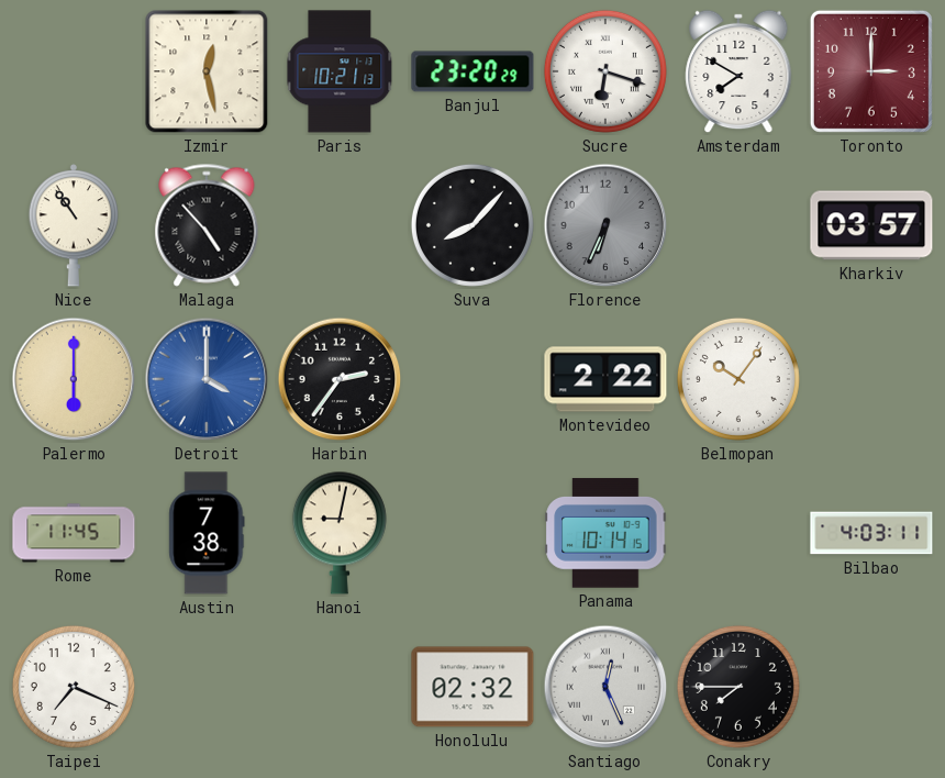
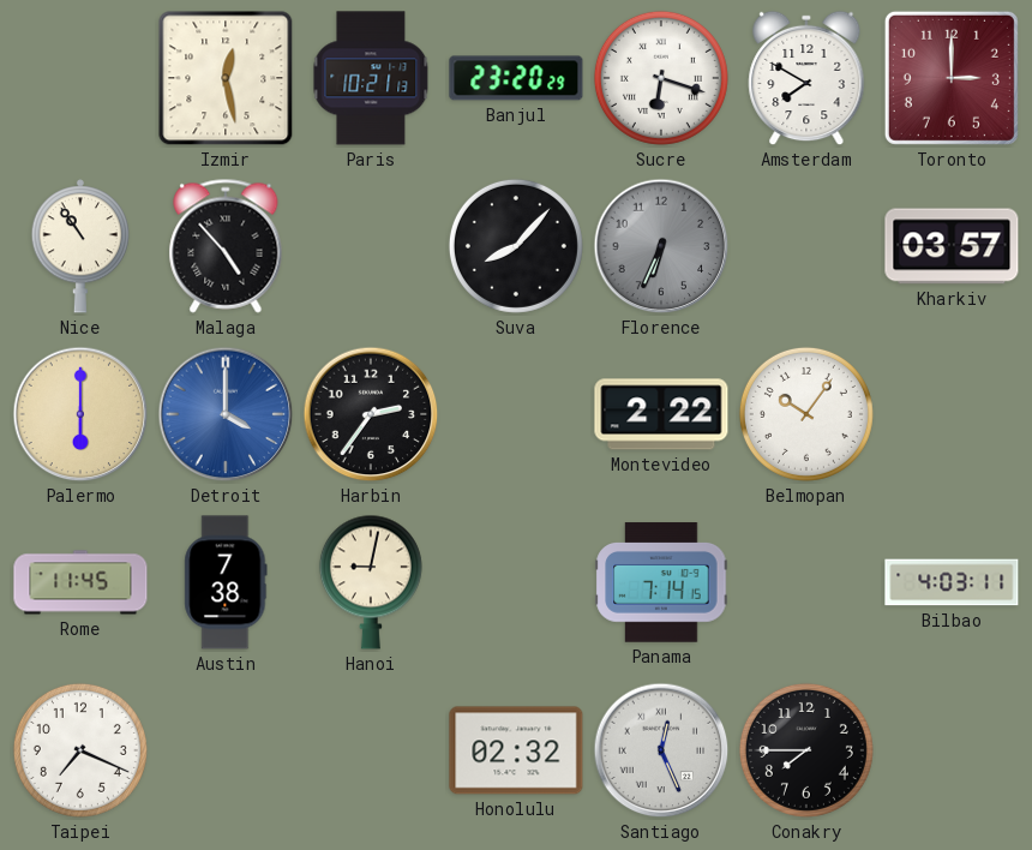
Panama: 10:14 -> 7:14 (661, 582)
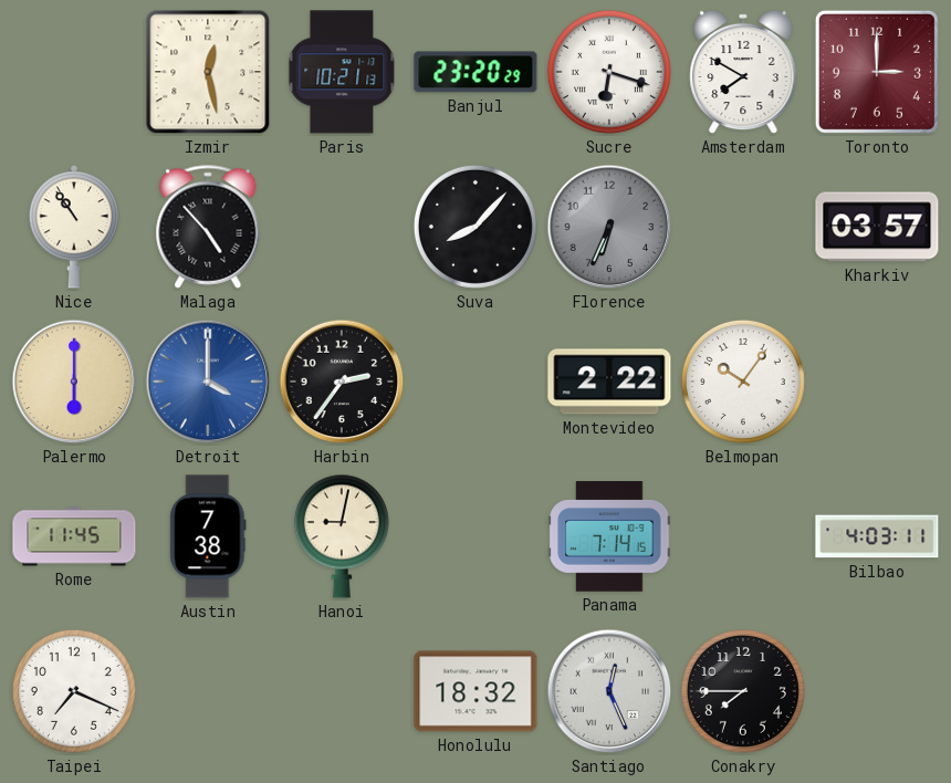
Honolulu: 02:32 -> 18:32 (476, 691)
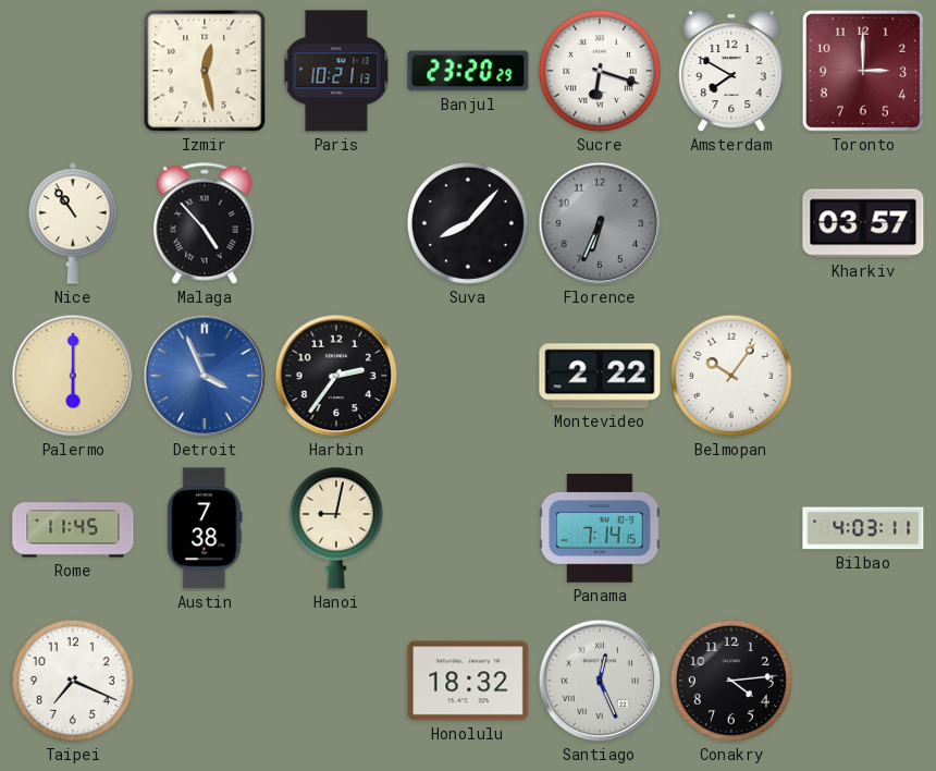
Detroit: 4:00 -> 3:56 (205, 376)
Conakry: 7:45 -> 4:14 (731, 681)
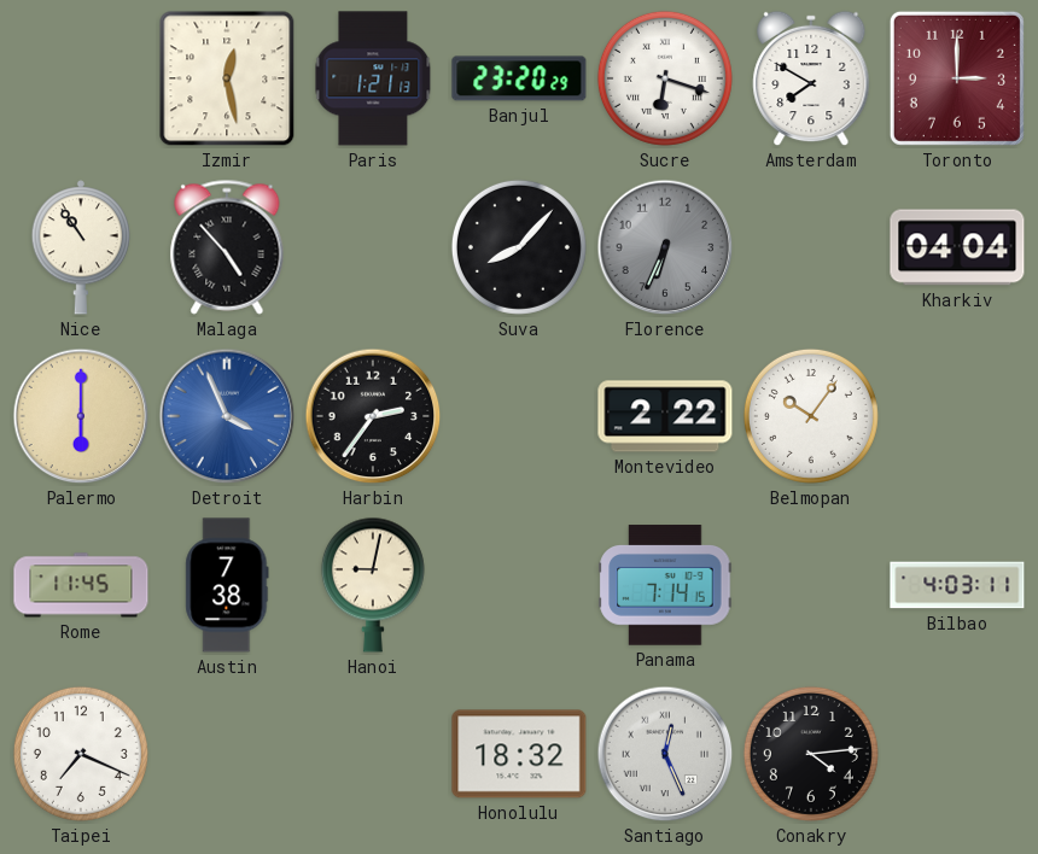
Paris: 10:21 -> 1:21 (373, 78)
Kharkiv: 03:57 -> 04:04 (957, 247)
